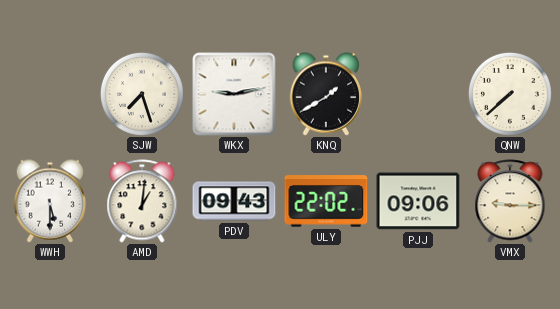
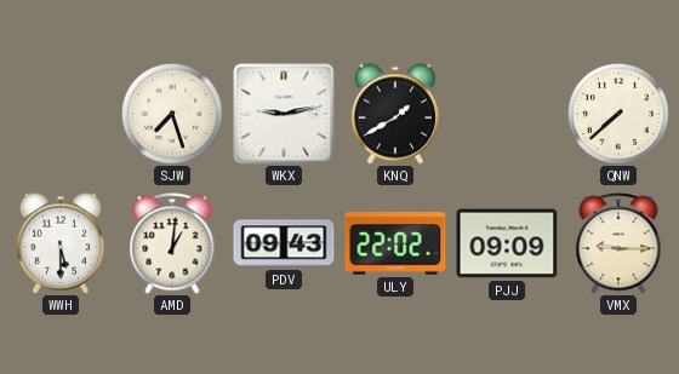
PJJ: 09:06 -> 09:09 (507, 243)
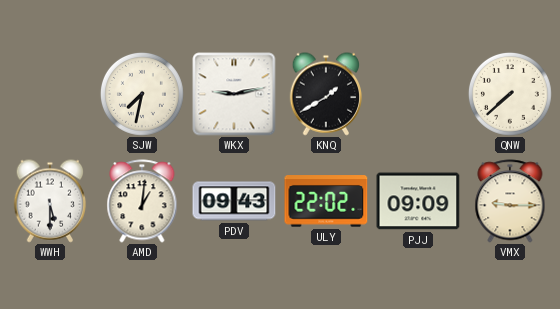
SJW: 7:27 -> 7:32 (142, 94)
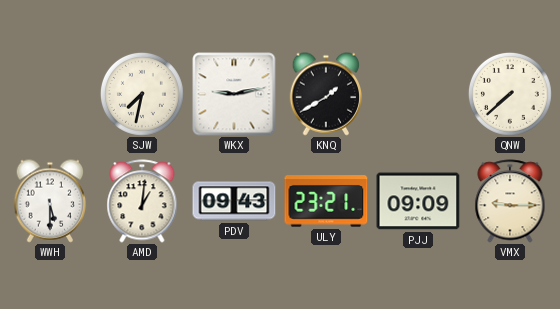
ULY: 22:02 -> 23:21 (326, 201)
